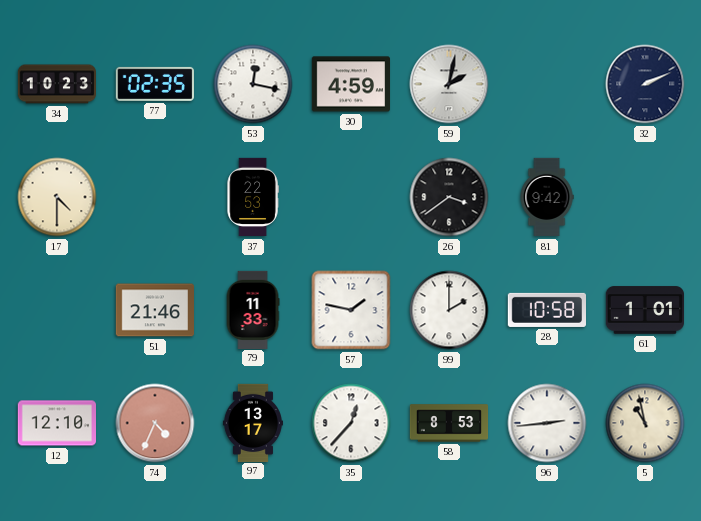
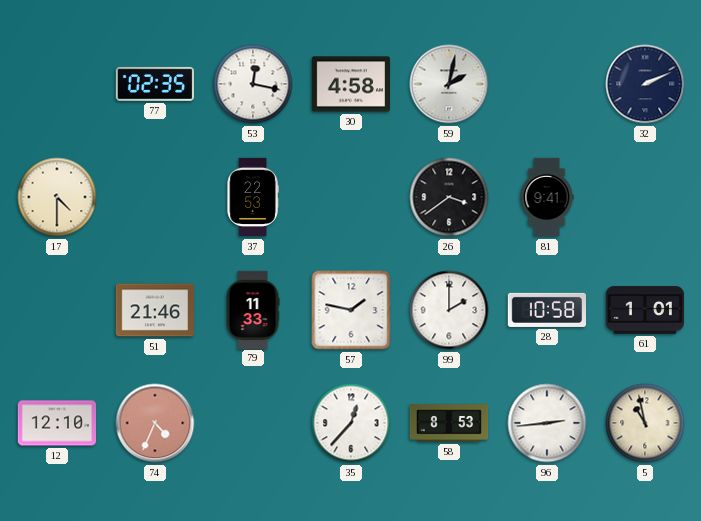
34: 10:23 -> none (56, 84)
30: 4:59 -> 4:58 (350, 84)
81: 9:42 -> 9:41 (547, 197)
97: 13:17 -> none (253, 422)
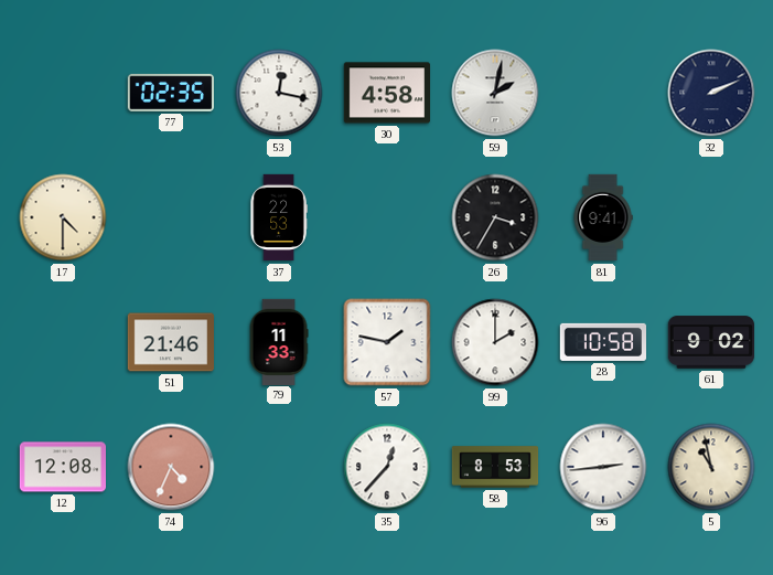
26: 3:39 -> 3:35 (495, 217)
61: 1:01 -> 9:02 (710, 342)
12: 12:10 -> 12:08 (62, 467)
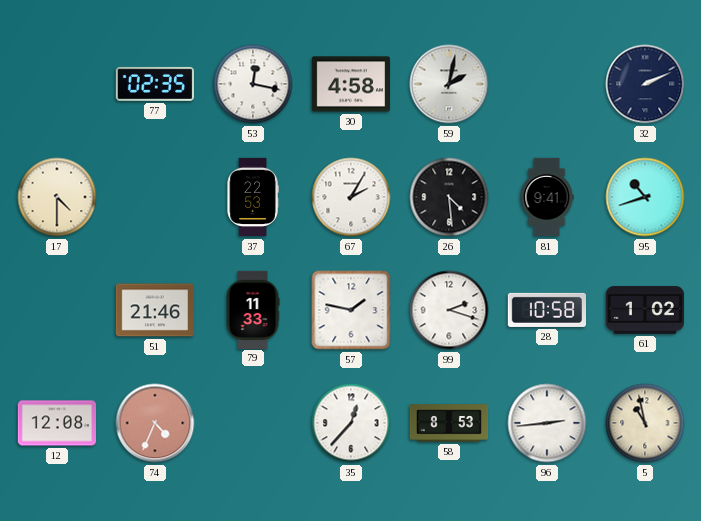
67: none -> 2:05 (351, 197)
26: 3:35 -> 4:29 (449, 197)
95: none -> 10:42 (645, 197)
99: 2:00 -> 2:18 (449, 310)
61: 9:02 -> 1:02 (644, 310)
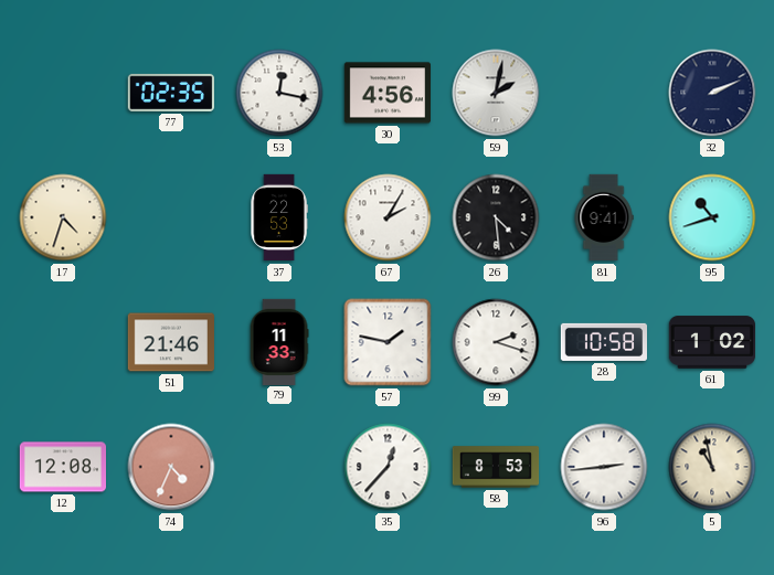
30: 4:58 -> 4:56 (386, 93)
17: 4:30 -> 4:33 (63, 217)
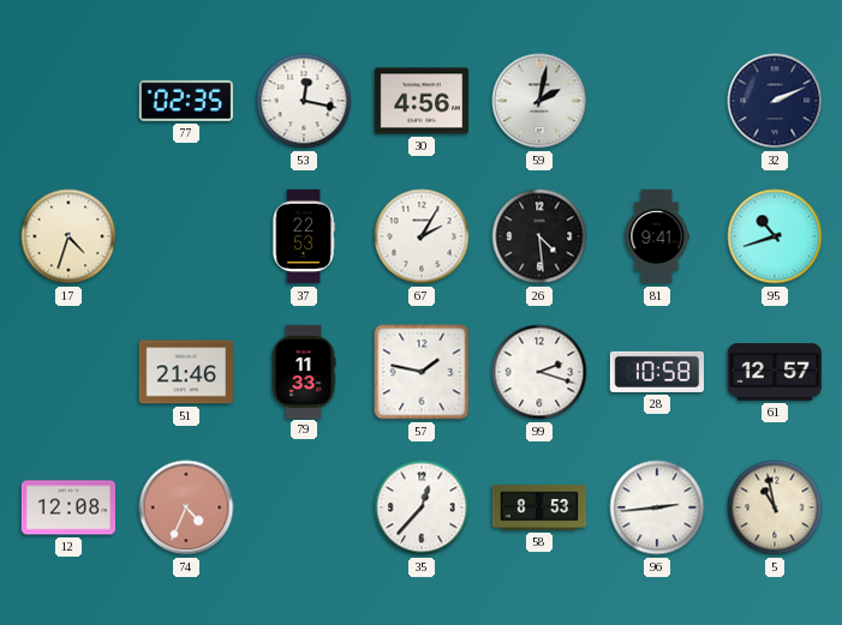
61: 1:02 -> 12:57 (774, 372)
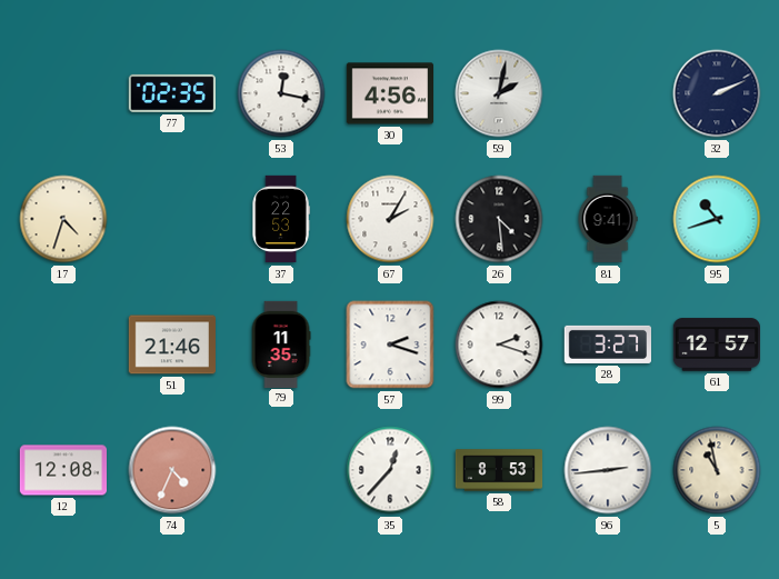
79: 11:33 -> 11:35 (281, 343)
57: 1:47 -> 2:18 (390, 345)
28: 10:58 -> 3:27 (607, 345)
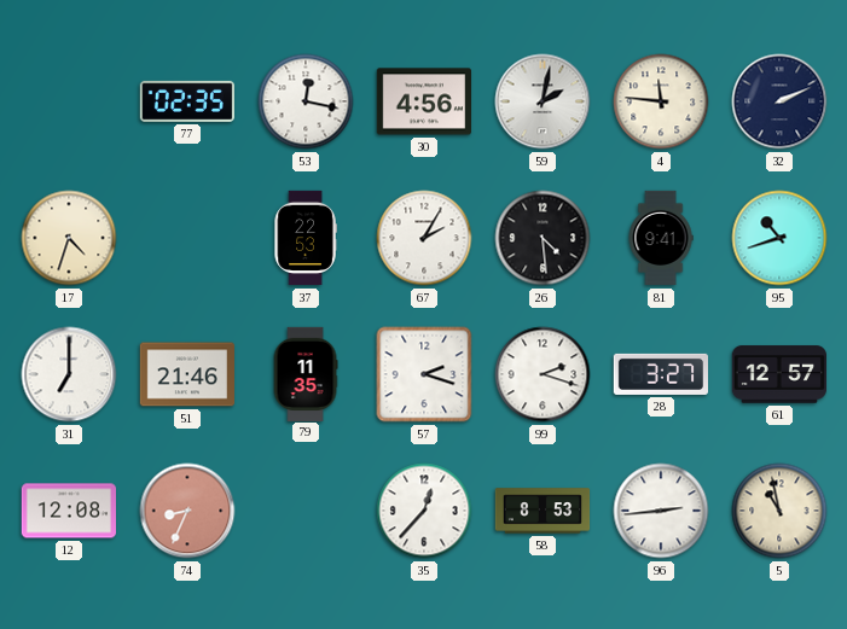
4: none -> 11:46 (661, 101)
31: none -> 7:00 (69, 374)
74: 4:34 -> 8:34 (187, 511)
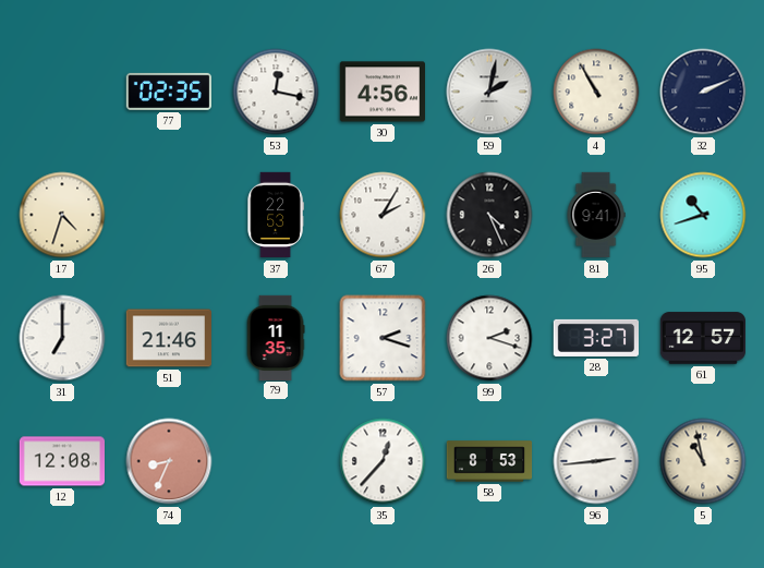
4: 11:46 -> 10:55 (596, 92)
26: 4:29 -> 4:26 (489, 215)
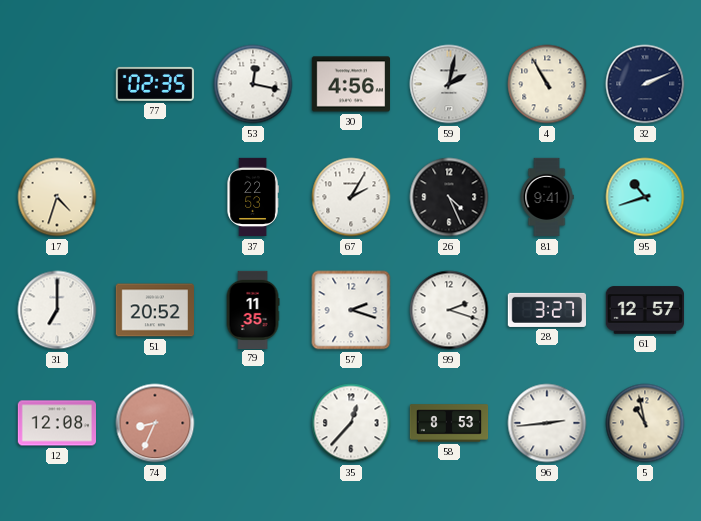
51: 21:46 -> 20:52 (154, 310)
